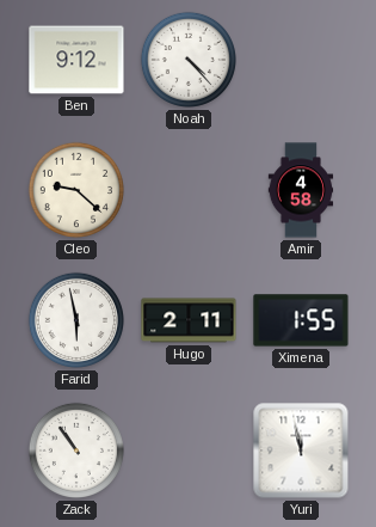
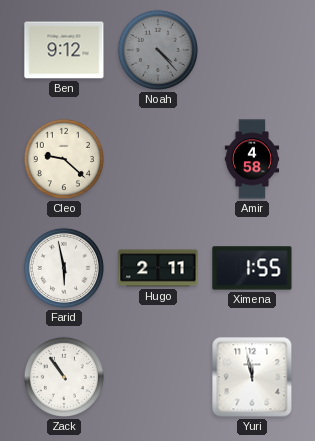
Noah dial: white -> grey (158, 50)
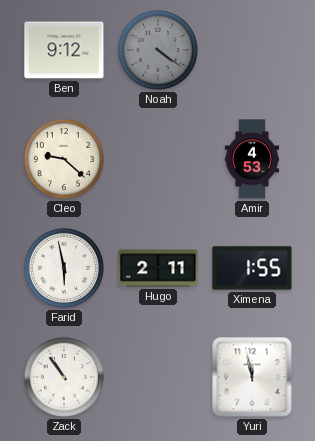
Noah: 4:23 -> 4:21 (158, 50)
Amir: 4:58 -> 4:53 (252, 159)
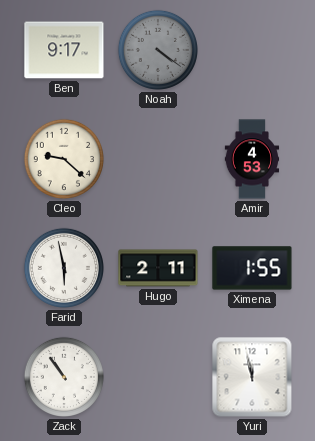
Ben: 9:12 -> 9:17 (64, 50)
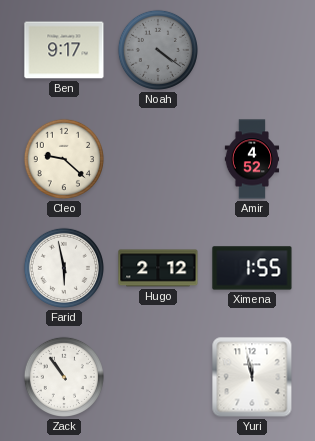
Amir: 4:53 -> 4:52 (252, 159)
Hugo: 2:11 -> 2:12 (158, 268)
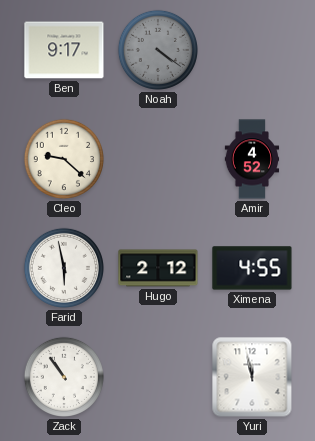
Ximena: 1:55 -> 4:55 (252, 268)
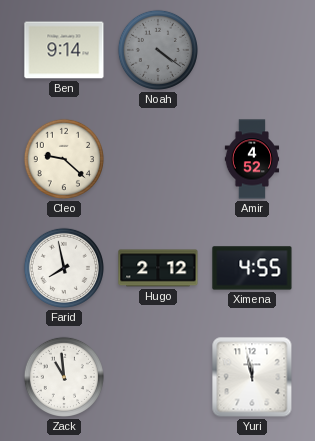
Ben: 9:17 -> 9:14 (64, 50)
Farid: 5:58 -> 7:58 (64, 268)
Zack: 10:54 -> 10:59 (64, 377)
